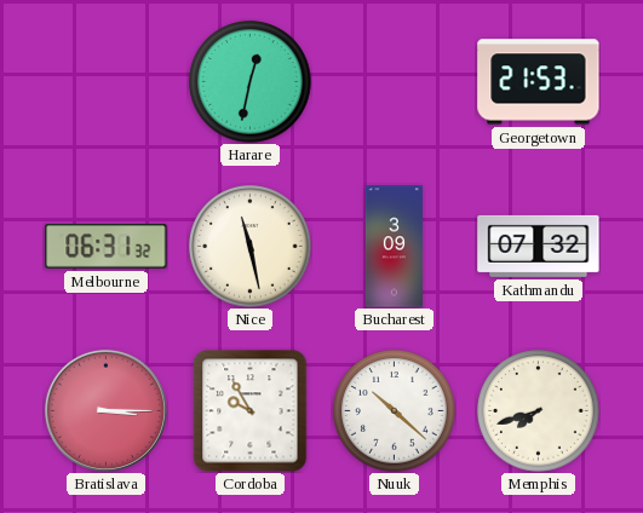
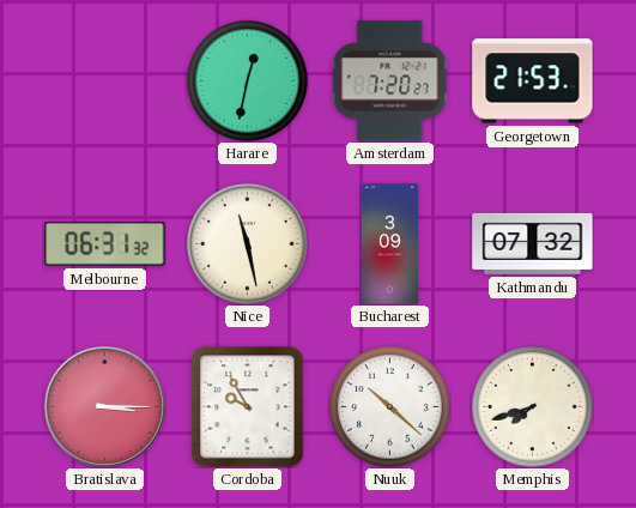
Amsterdam: none -> 7:20 (390, 81)
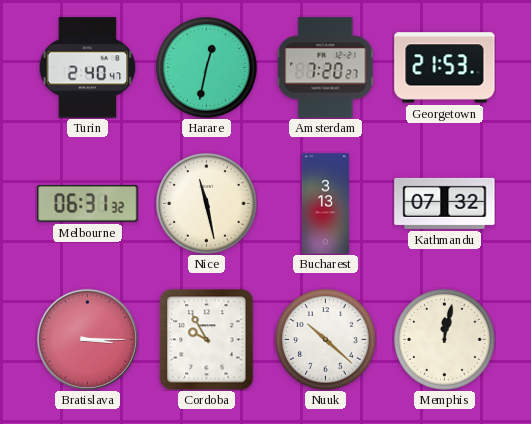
Turin: none -> 2:40 (88, 68)
Bucharest: 3:09 -> 3:13 (325, 204)
Memphis: 7:42 -> 12:02 (445, 340)
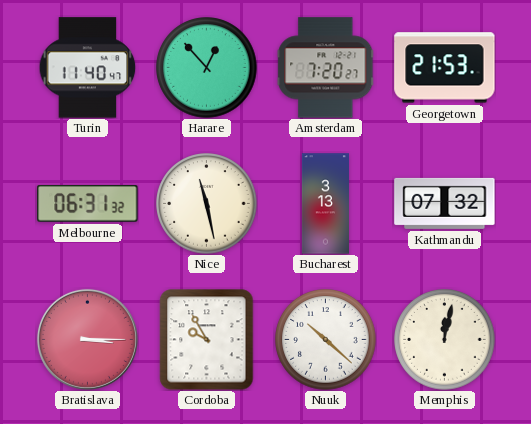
Turin: 2:40 -> 11:40 (88, 68)
Harare: 12:32 -> 12:53 (207, 68)
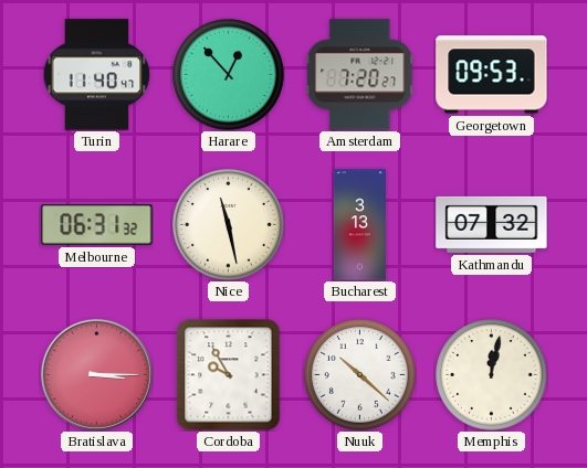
Georgetown: 21:53 -> 09:53 (492, 75)
